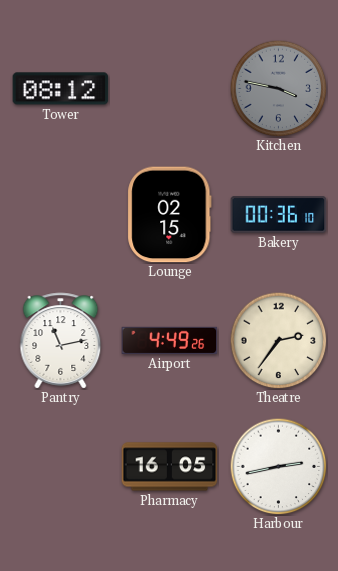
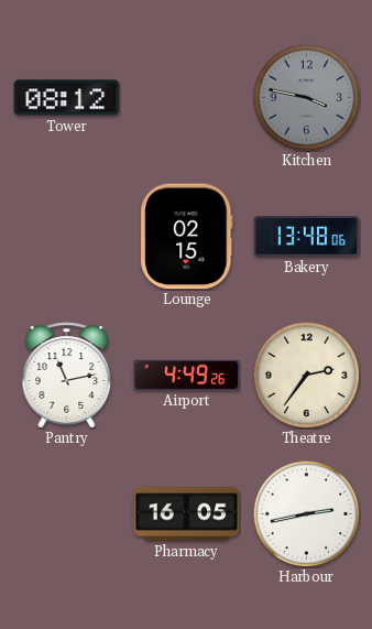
Bakery: 00:36 -> 13:48 (307, 237)
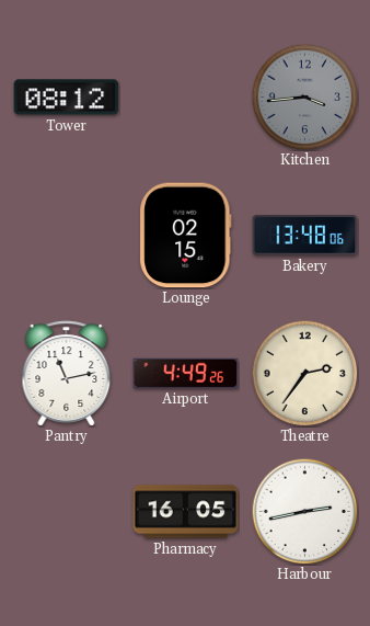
Kitchen: 3:47 -> 3:44 (304, 96)
